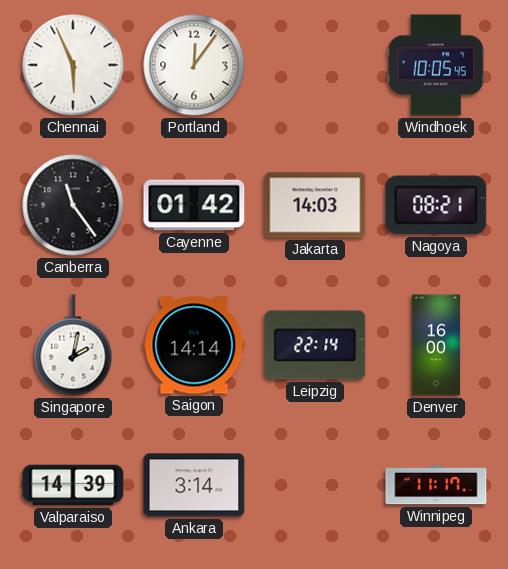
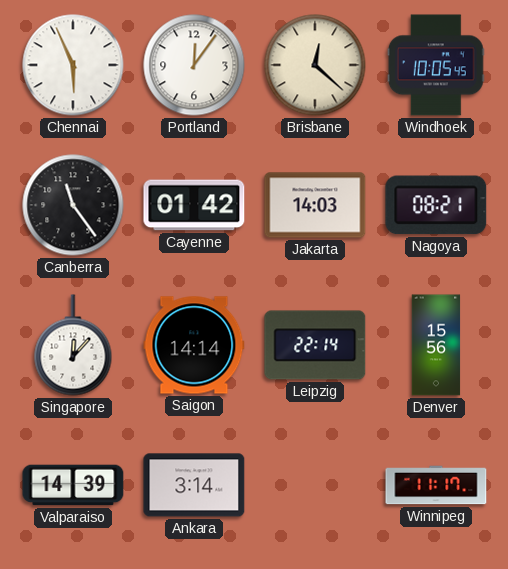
Brisbane: none -> 12:22 (315, 65)
Singapore: 2:02 -> 12:07 (73, 345)
Denver: 16:00 -> 15:56 (436, 345)
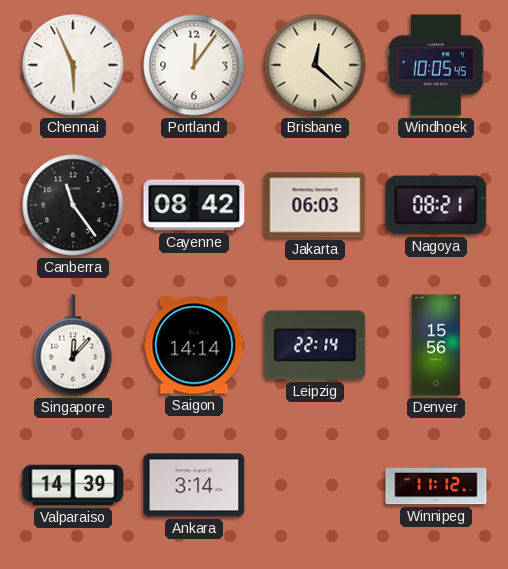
Cayenne: 01:42 -> 08:42 (194, 205)
Jakarta: 14:03 -> 06:03 (315, 205)
Winnipeg: 11:17 -> 11:12 (436, 485)
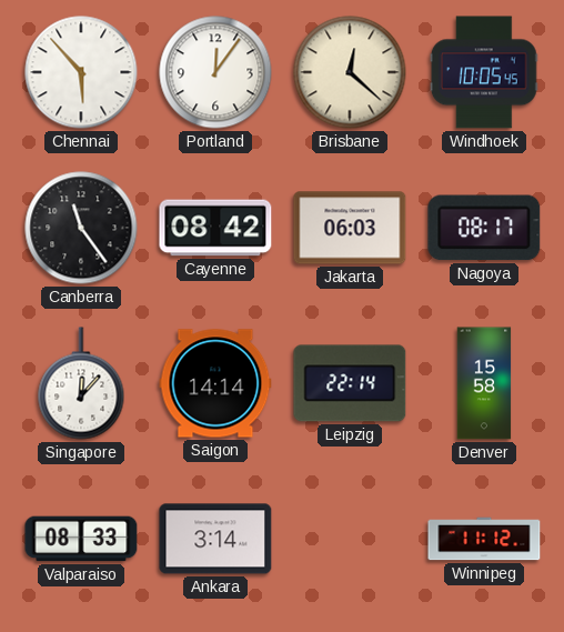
Chennai: 5:56 -> 5:53 (81, 72)
Nagoya: 08:21 -> 08:17 (484, 228)
Denver: 15:56 -> 15:58 (484, 383)
Valparaiso: 14:39 -> 08:33 (81, 539)
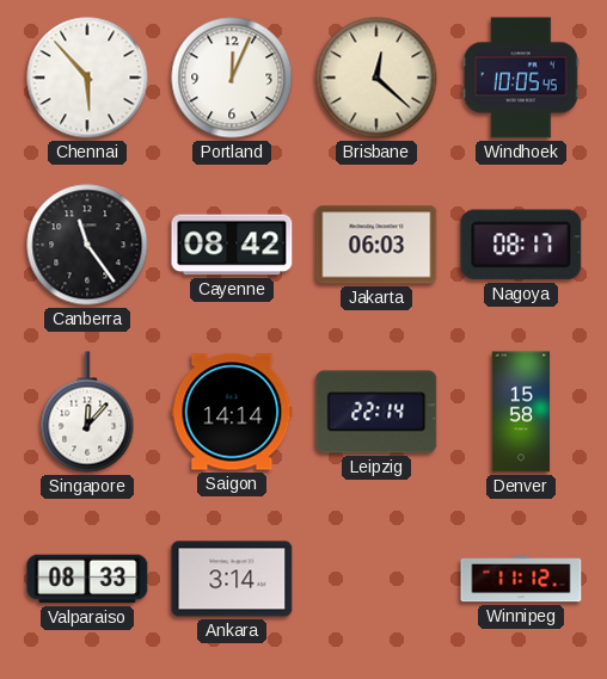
Portland: 12:06 -> 12:04 (232, 78)
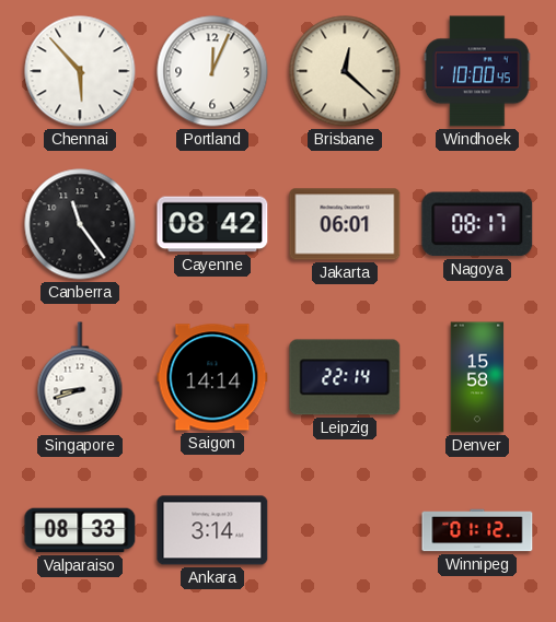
Windhoek: 10:05 -> 10:00 (477, 71)
Jakarta: 06:03 -> 06:01 (345, 224)
Singapore: 12:07 -> 8:42 (80, 377)
Winnipeg: 11:12 -> 01:12 (477, 530)
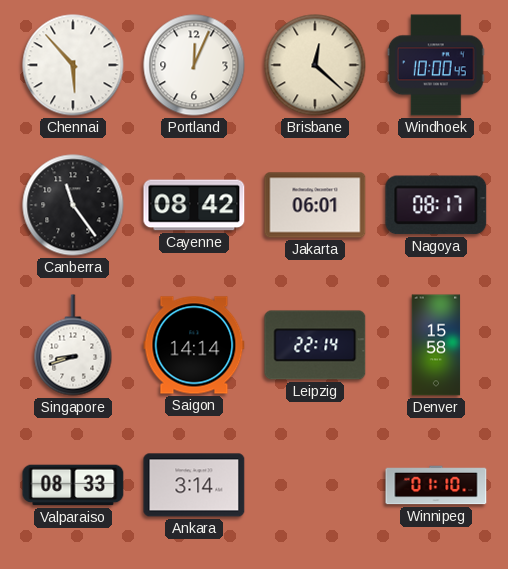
Winnipeg: 01:12 -> 01:10 (436, 485)
